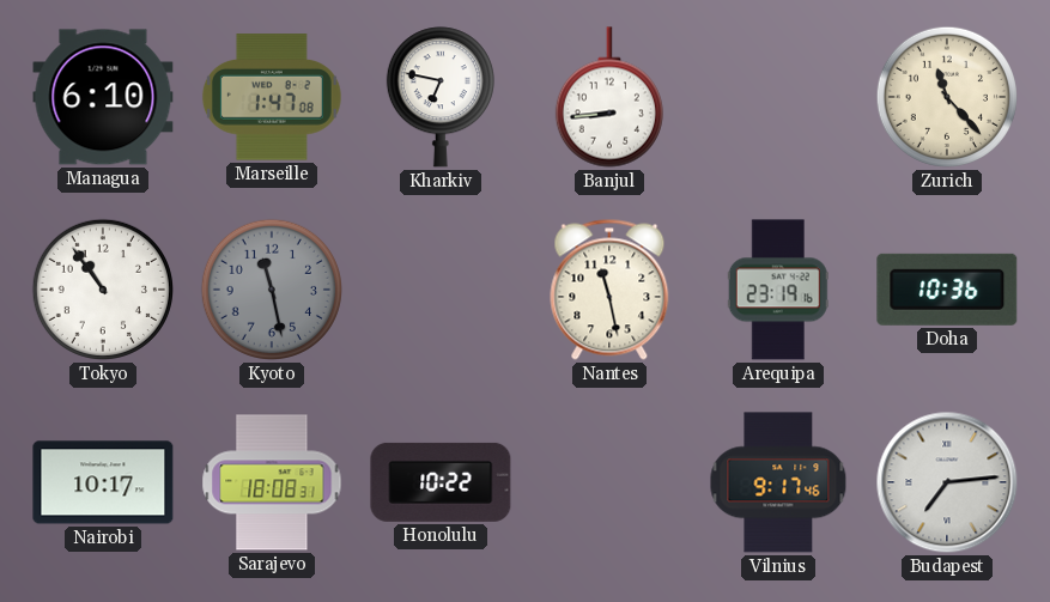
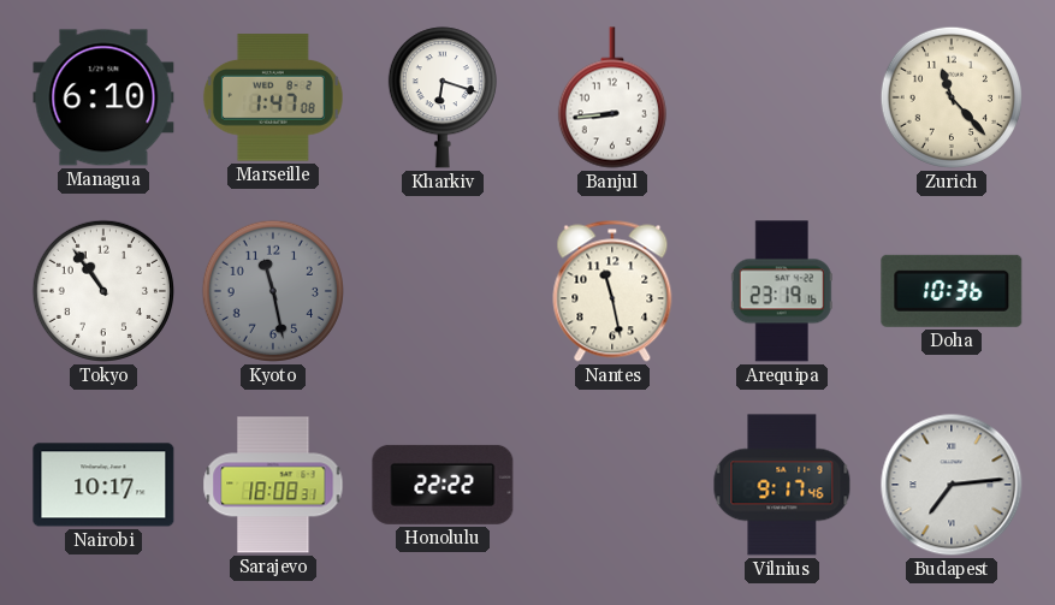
Kharkiv: 6:47 -> 6:18 (443, 97)
Honolulu: 10:22 -> 22:22 (443, 485)
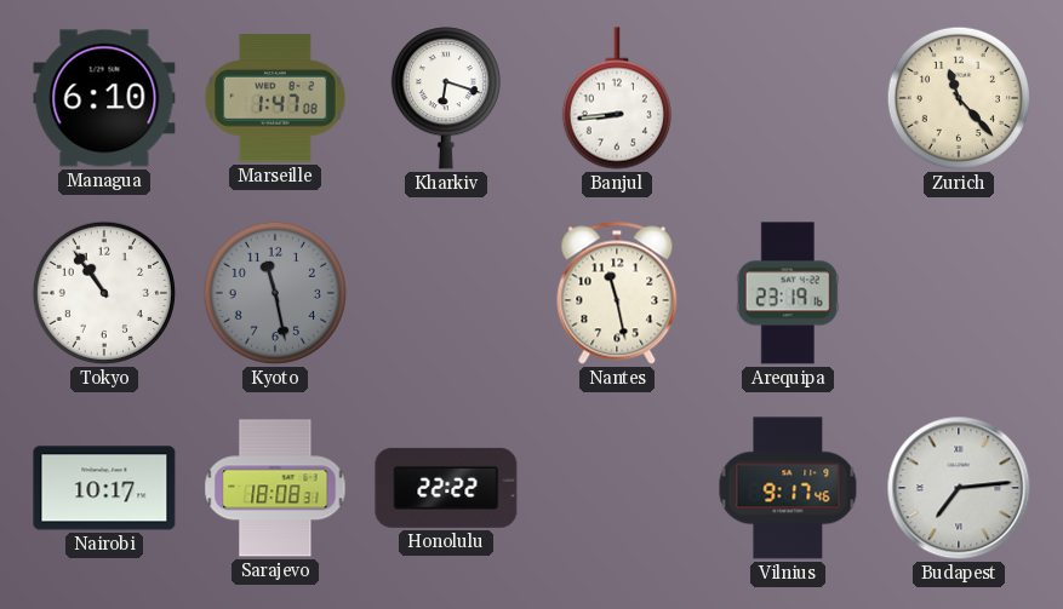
Doha: 10:36 -> none (952, 291)
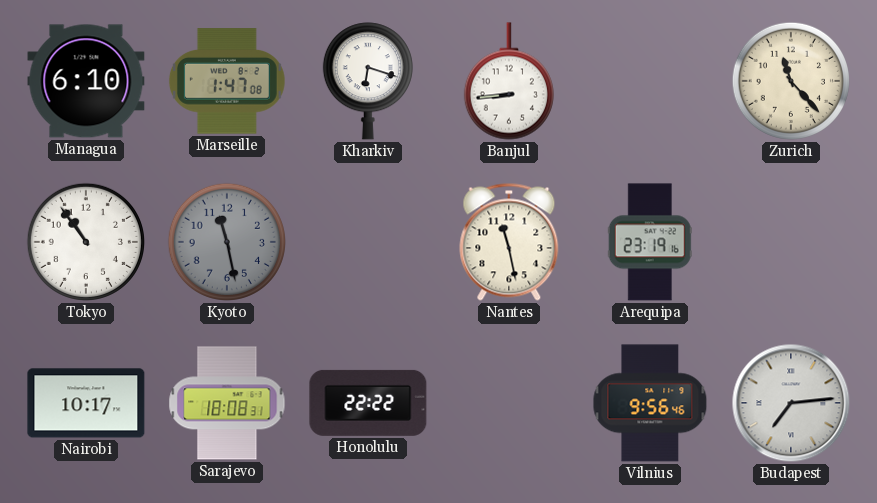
Vilnius: 9:17 -> 9:56 (650, 403)
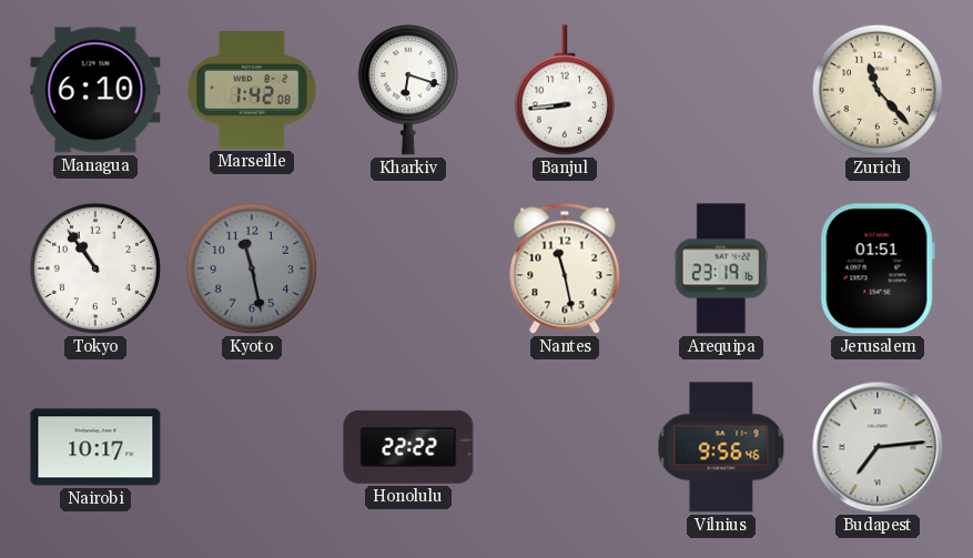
Marseille: 1:47 -> 1:42 (252, 90)
Jerusalem: none -> 01:51 (878, 268)
Sarajevo: 18:08 -> none (227, 403)
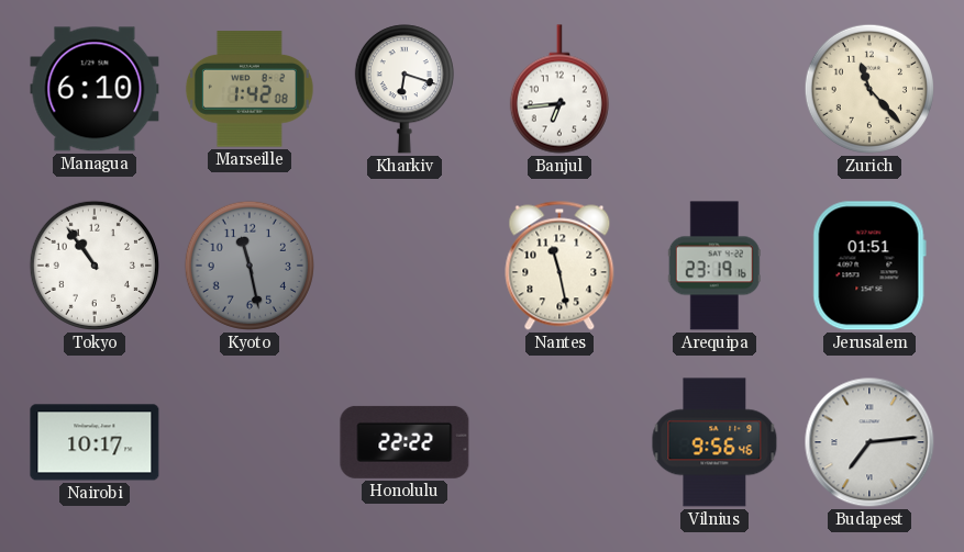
Banjul: 8:44 -> 6:44 (559, 89)
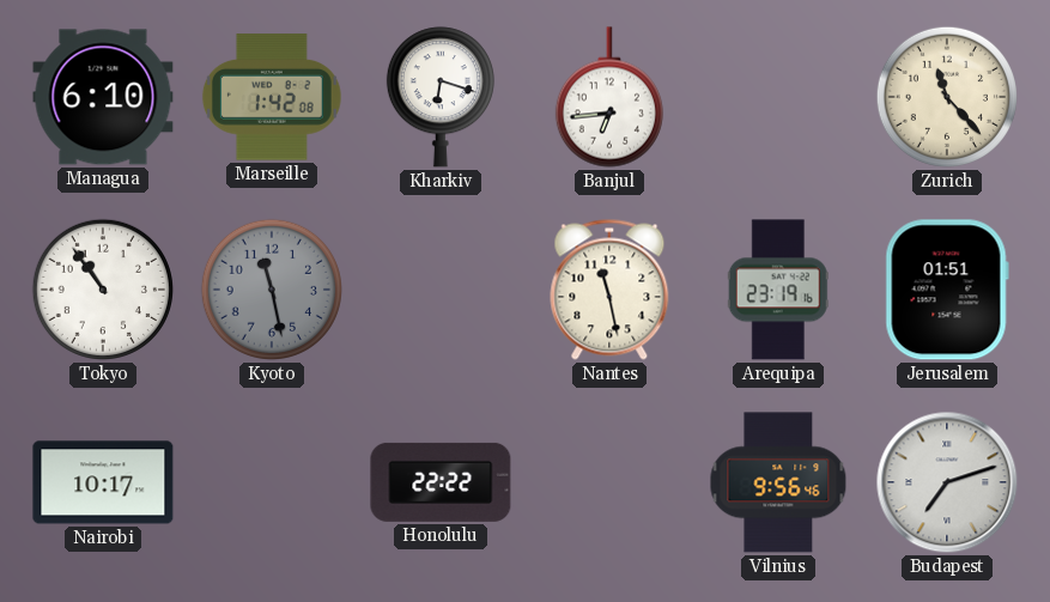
Budapest: 7:14 -> 7:12 (947, 482)
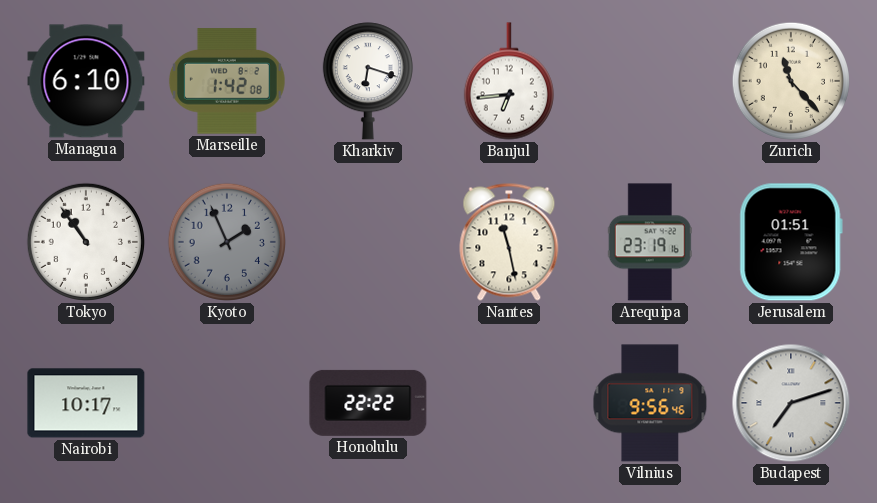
Kyoto: 11:28 -> 1:56 (227, 242)
